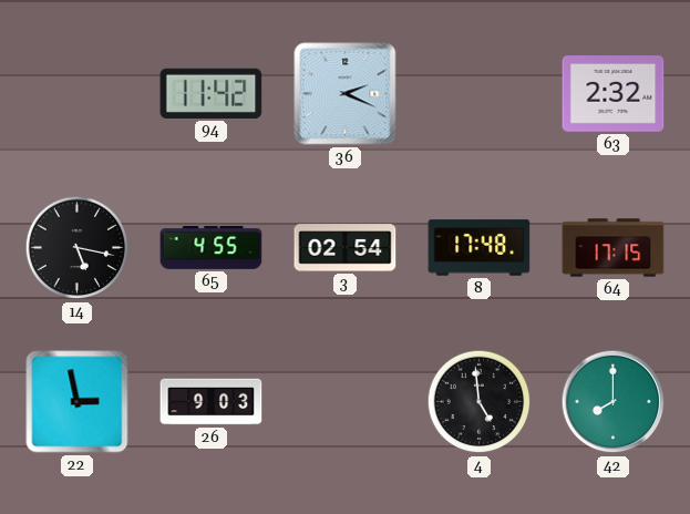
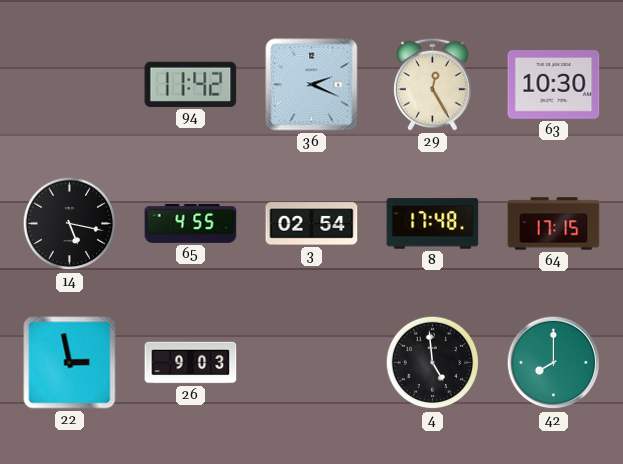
29: none -> 12:25 (433, 84)
63: 2:32 -> 10:30 (554, 85)
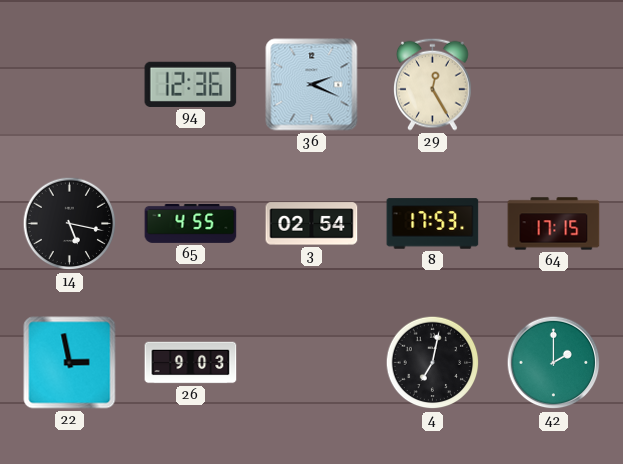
94: 11:42 -> 12:36 (191, 84)
63: 10:30 -> none (554, 85)
8: 17:48 -> 17:53 (433, 224)
4: 4:59 -> 7:02 (433, 363)
42: 8:00 -> 2:00 (554, 363)
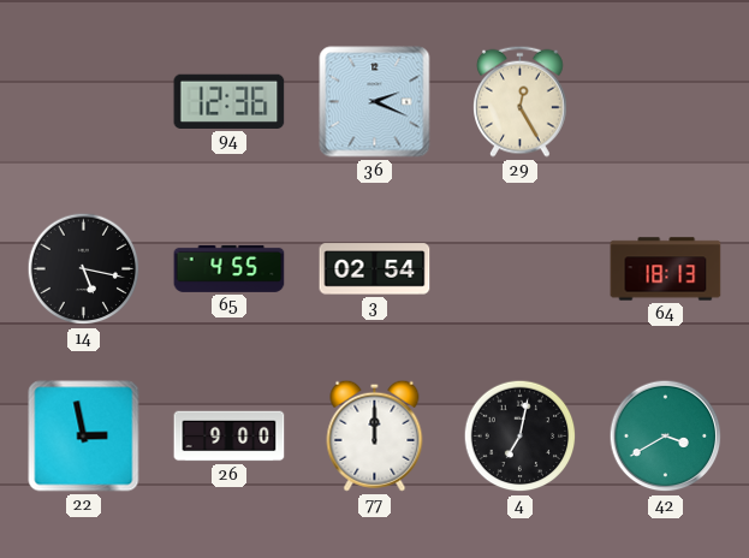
8: 17:53 -> none (433, 224)
64: 17:15 -> 18:13 (666, 269)
26: 9:03 -> 9:00 (230, 437)
77: none -> 12:00 (375, 435)
42: 2:00 -> 3:40 (666, 437)
